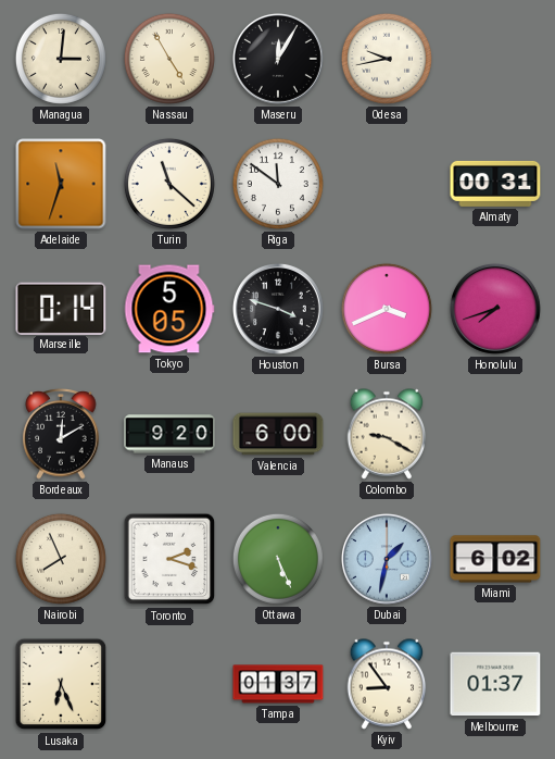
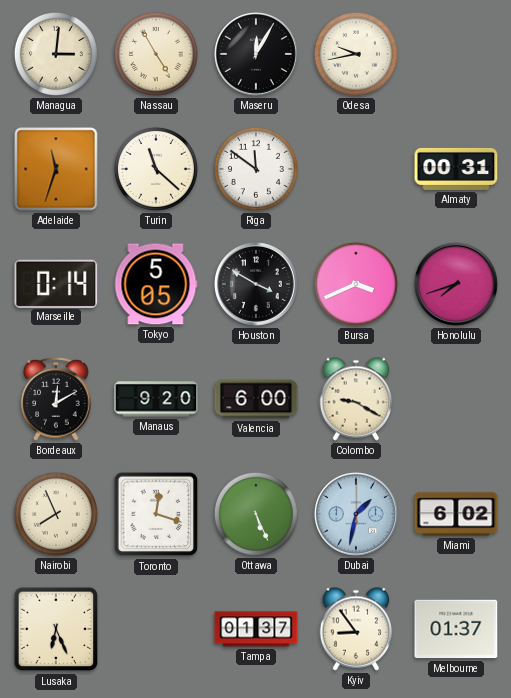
Houston: 3:48 -> 3:50 (256, 284)
Toronto: 2:18 -> 12:18 (156, 514)
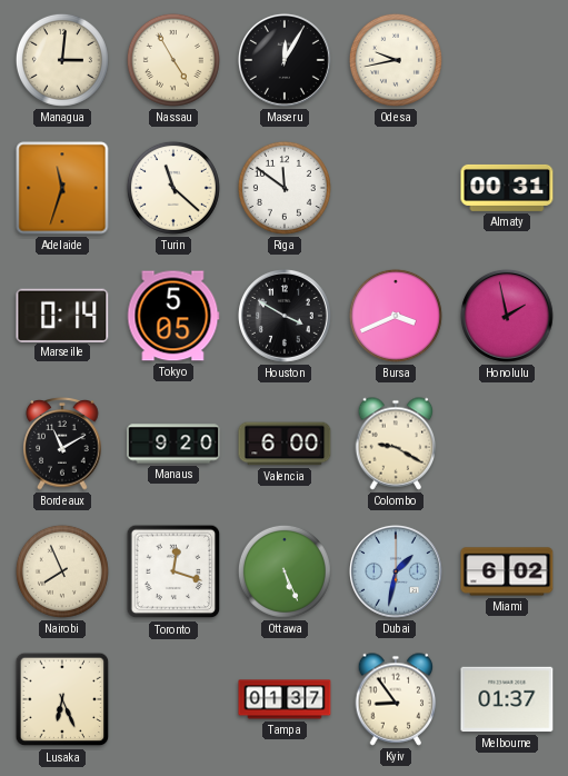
Honolulu: 7:42 -> 1:58 (507, 316)
Bordeaux: 12:10 -> 11:10 (62, 444)
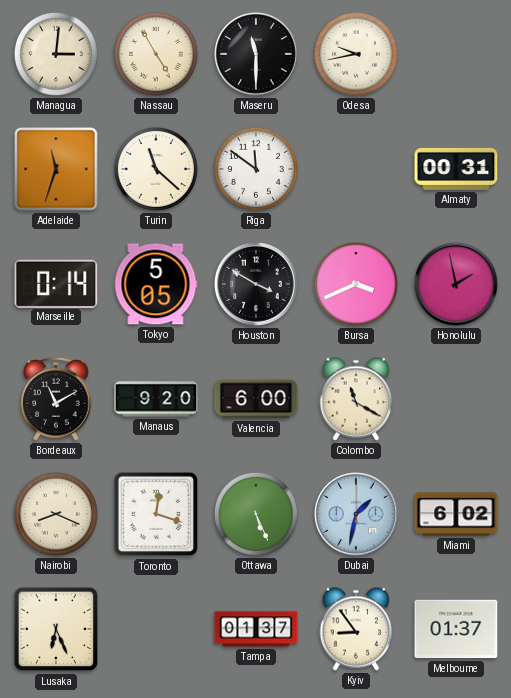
Maseru: 12:05 -> 11:30 (256, 54)
Colombo: 9:20 -> 11:20 (356, 399)
Nairobi: 7:56 -> 8:19 (56, 514)
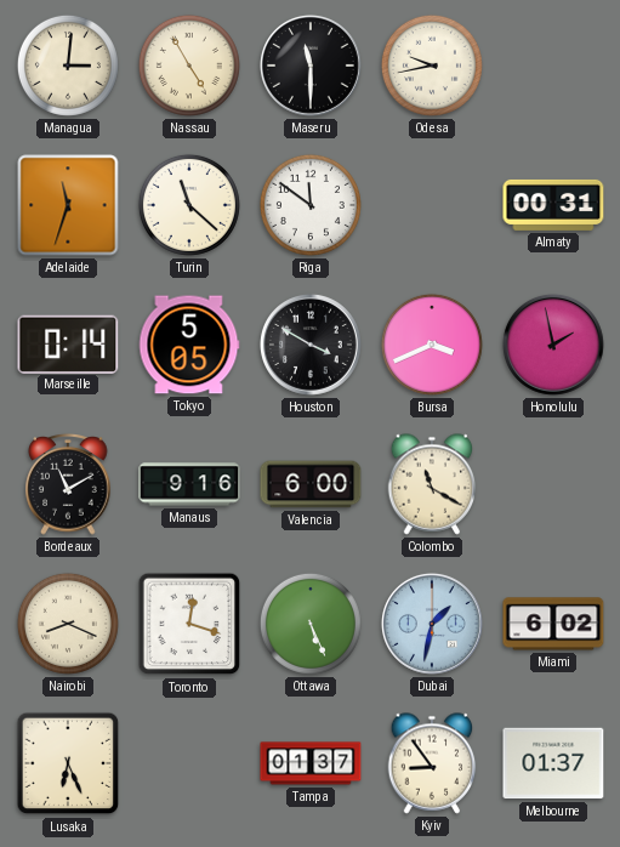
Manaus: 9:20 -> 9:16 (189, 484)
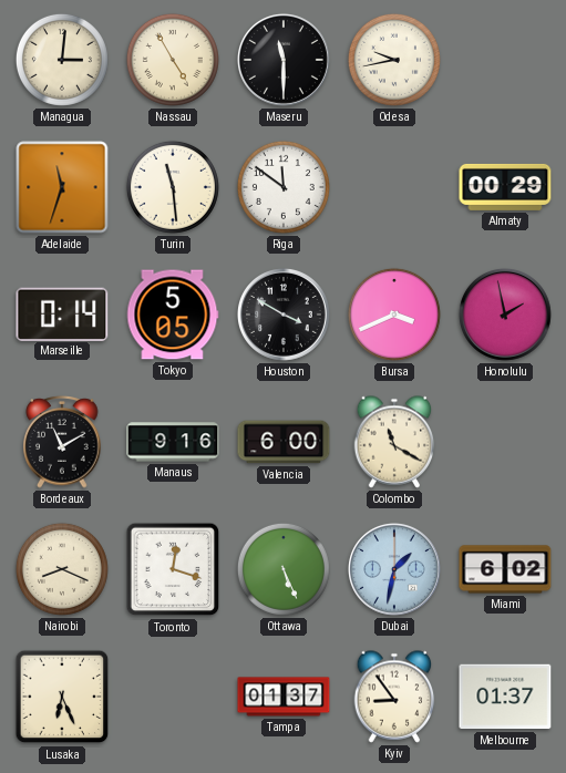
Turin: 11:22 -> 11:29 (173, 187)
Almaty: 00:31 -> 00:29 (505, 187)
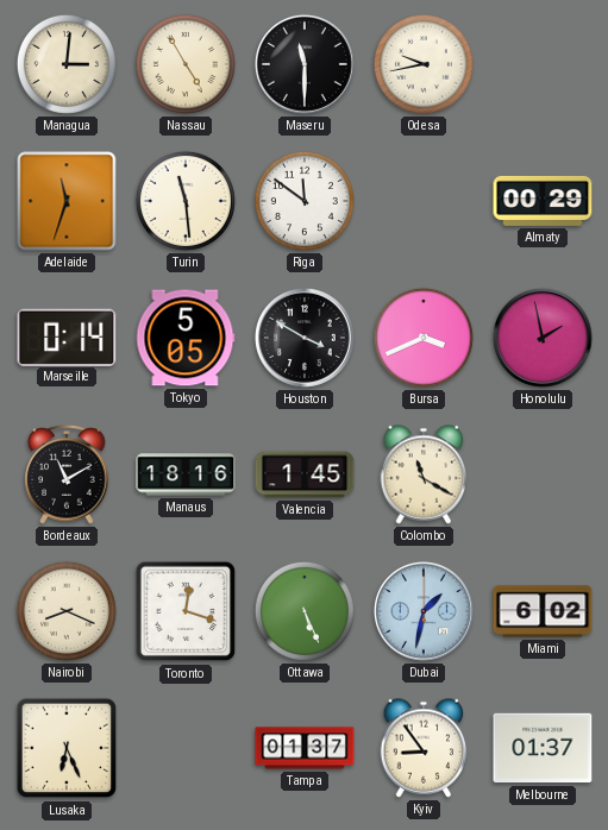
Manaus: 9:16 -> 18:16 (186, 474)
Valencia: 6:00 -> 1:45 (305, 474)
